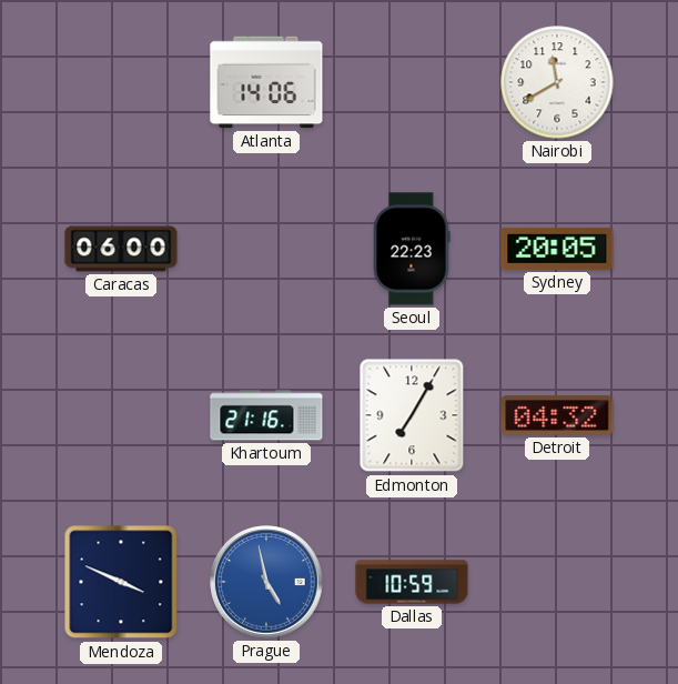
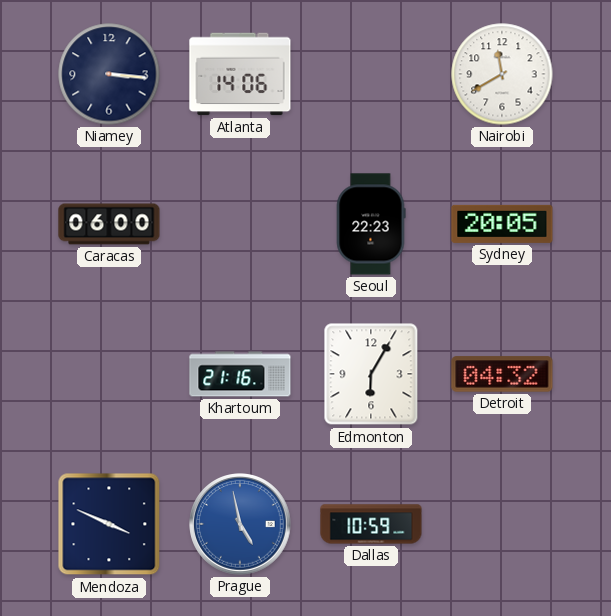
Niamey: none -> 3:16 (109, 74)
Edmonton: 7:05 -> 6:05 (371, 374)
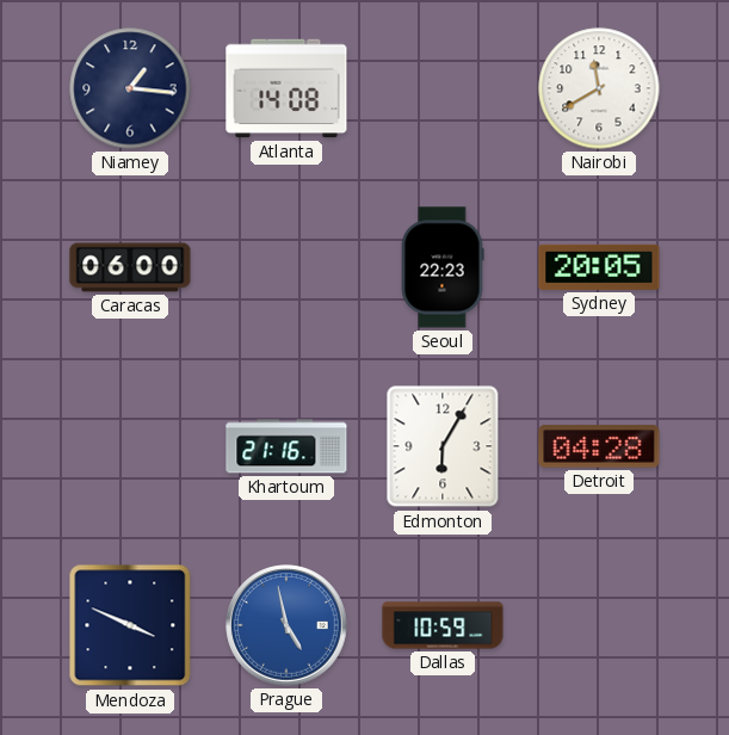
Niamey: 3:16 -> 1:16 (130, 88)
Atlanta: 14:06 -> 14:08 (286, 88)
Detroit: 04:32 -> 04:28 (599, 446)
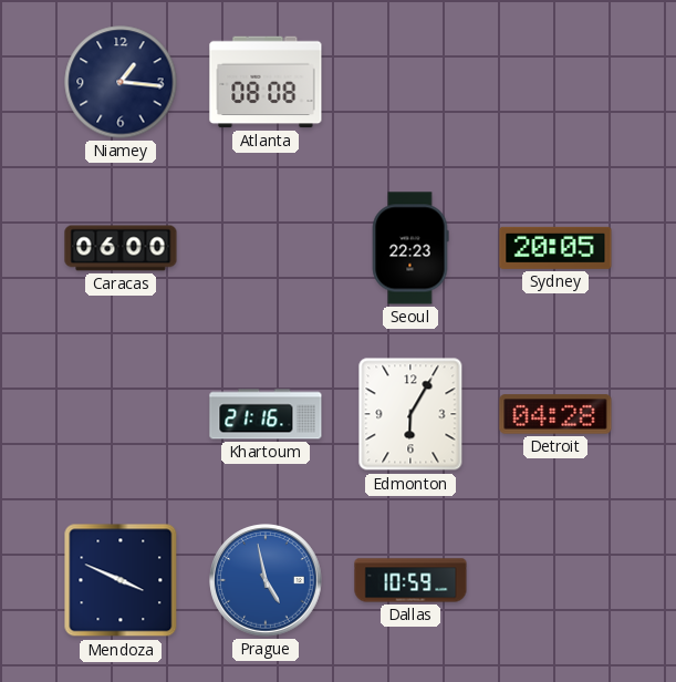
Atlanta: 14:08 -> 08:08 (266, 82)
Nairobi: 11:40 -> none (599, 88)
